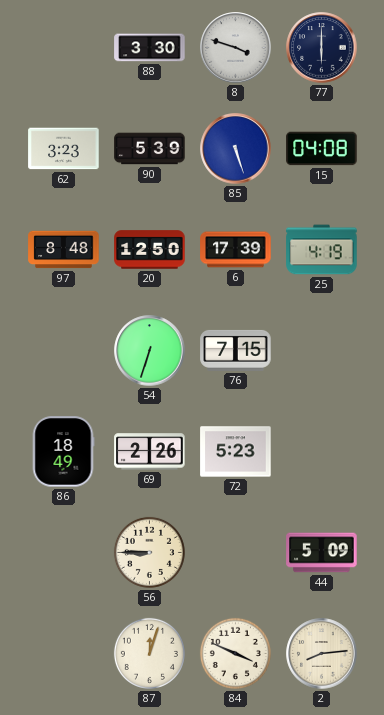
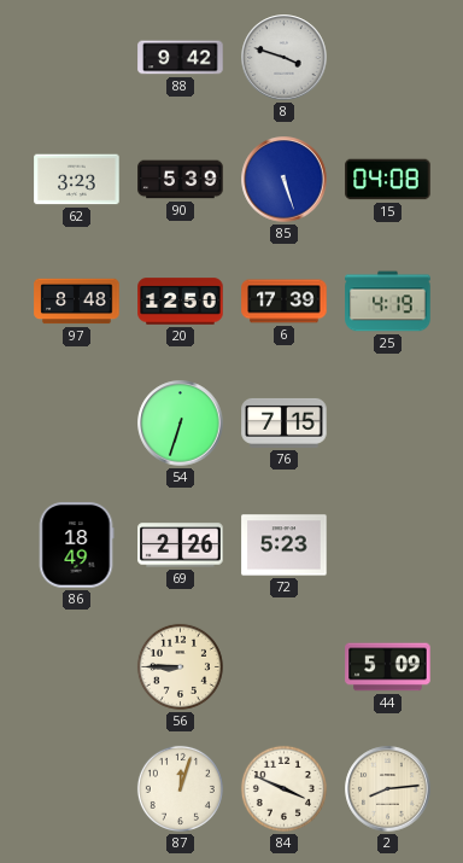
88: 3:30 -> 9:42 (181, 58)
77: 6:00 -> none (322, 48)
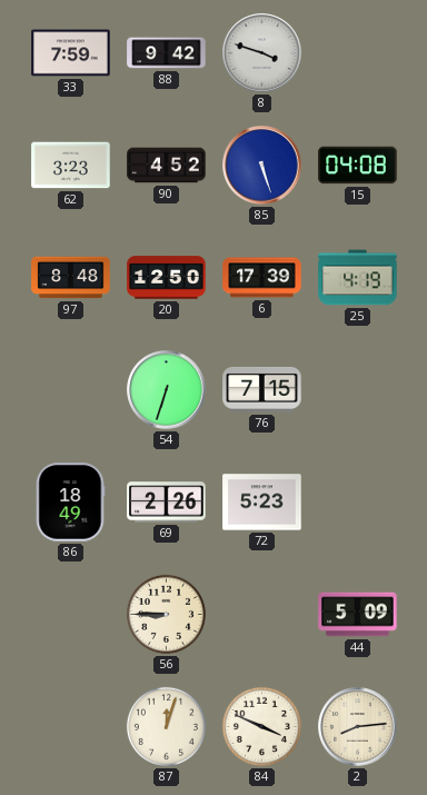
33: none -> 7:59 (71, 53)
90: 5:39 -> 4:52 (167, 166)
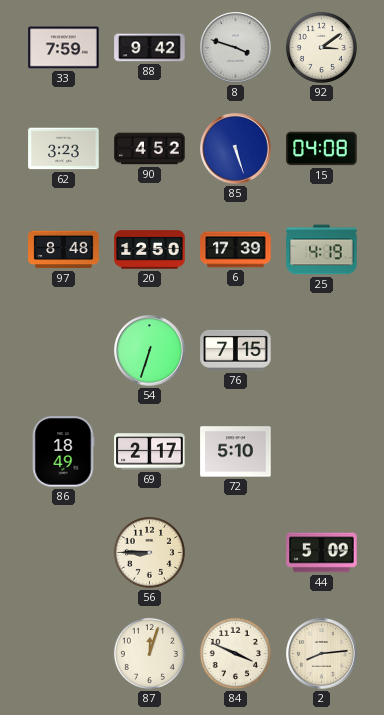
92: none -> 3:09 (321, 47)
69: 2:26 -> 2:17 (150, 452)
72: 5:23 -> 5:10 (236, 452)
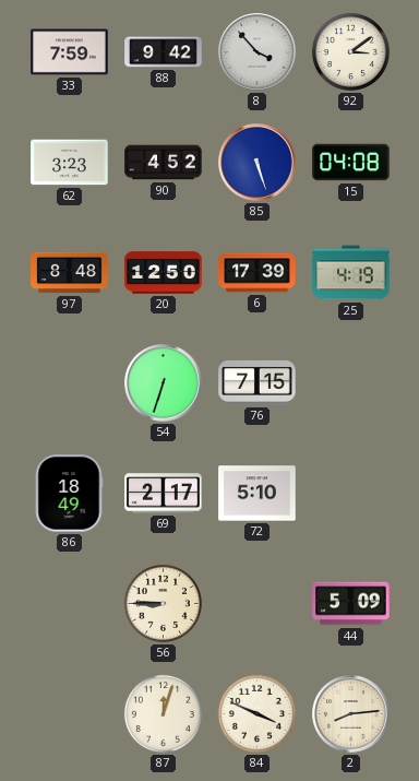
8: 3:48 -> 3:53 (258, 52)
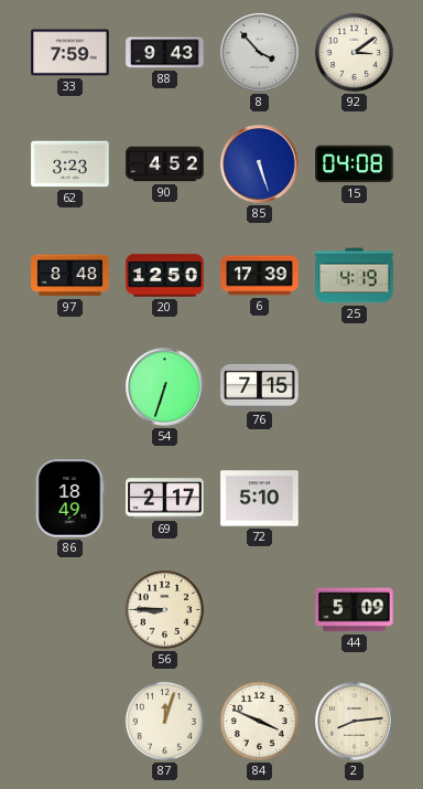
88: 9:42 -> 9:43 (165, 53)
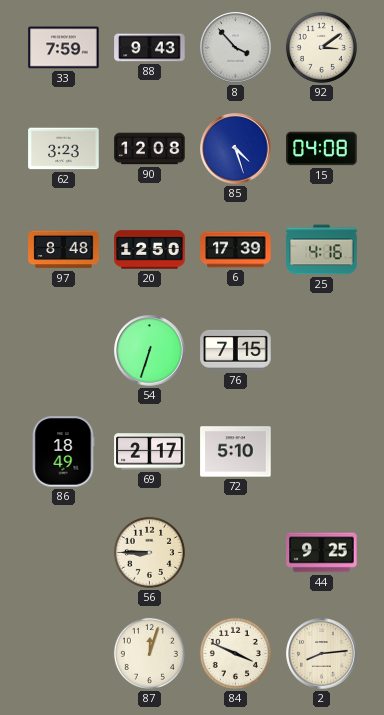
90: 4:52 -> 12:08 (150, 149)
85: 5:27 -> 4:27 (236, 149)
25: 4:19 -> 4:16 (322, 250)
44: 5:09 -> 9:25 (322, 553)
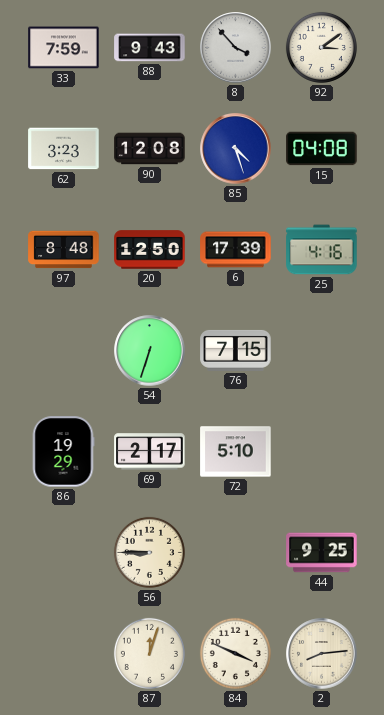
86: 18:49 -> 19:29 (63, 452)
